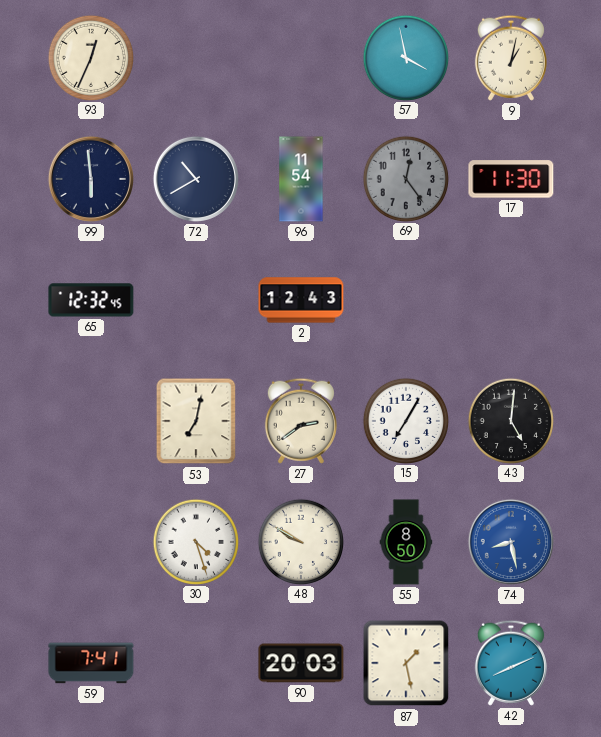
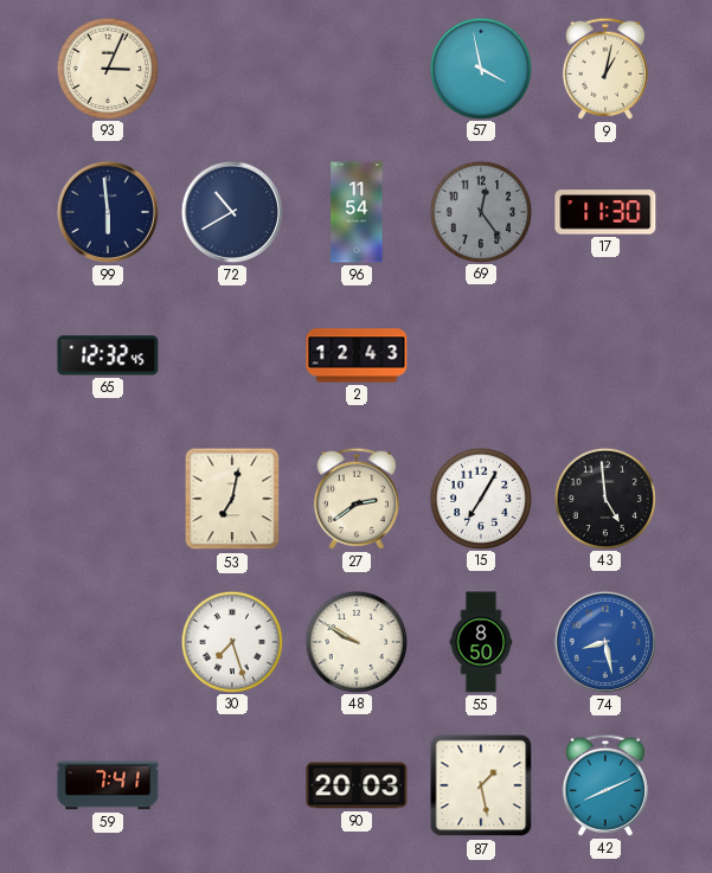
93: 12:34 -> 3:04 (107, 68)
43: 5:01 -> 4:59 (604, 498)
30: 4:27 -> 7:27 (231, 641)
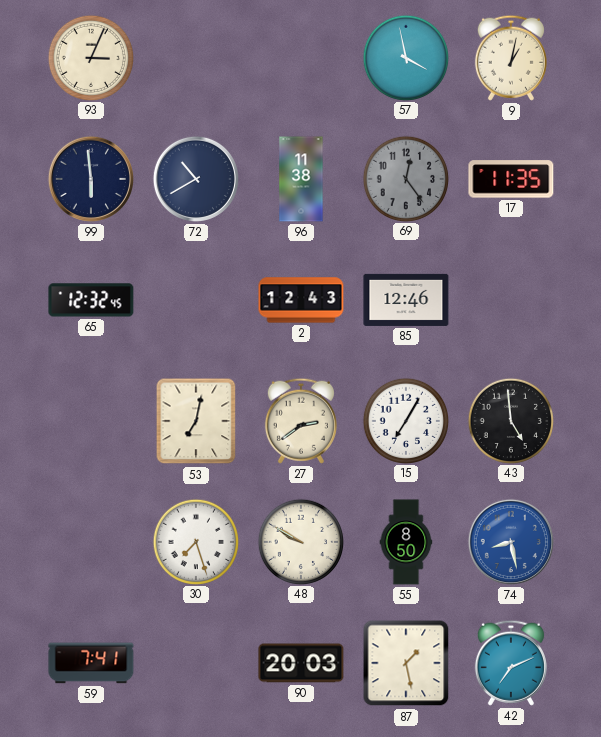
96: 11:54 -> 11:38 (301, 179)
17: 11:30 -> 11:35 (511, 179)
85: none -> 12:46 (406, 300)
42: 8:11 -> 7:11 (511, 663)
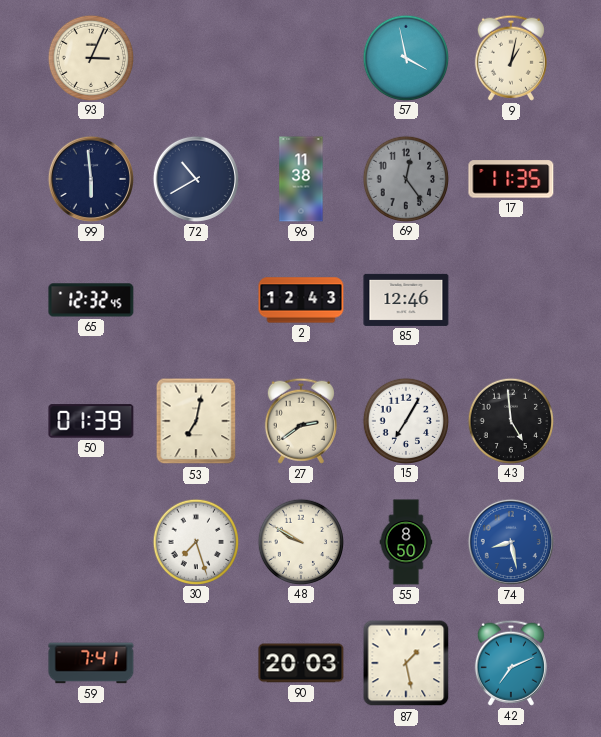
50: none -> 01:39 (91, 421)
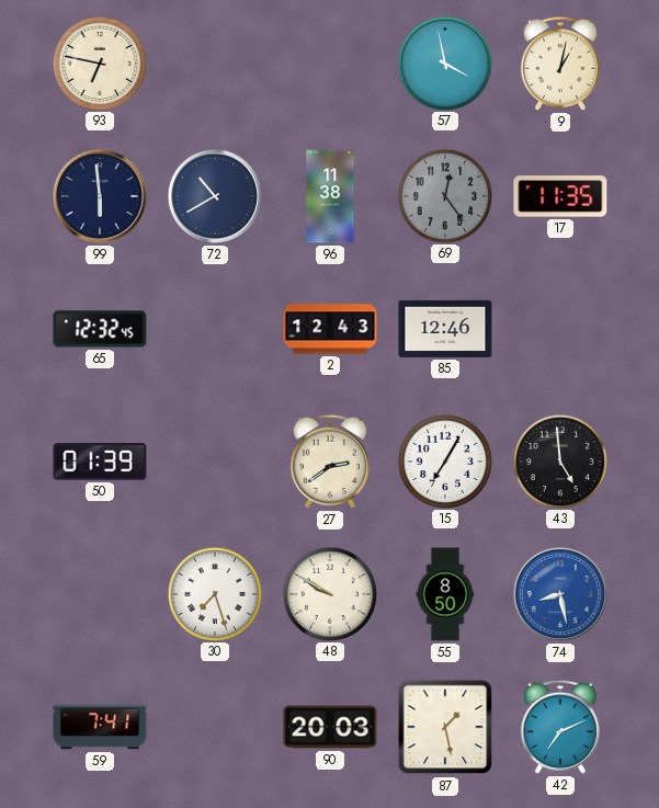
93: 3:04 -> 6:47 (99, 62)
53: 7:02 -> none (196, 421)
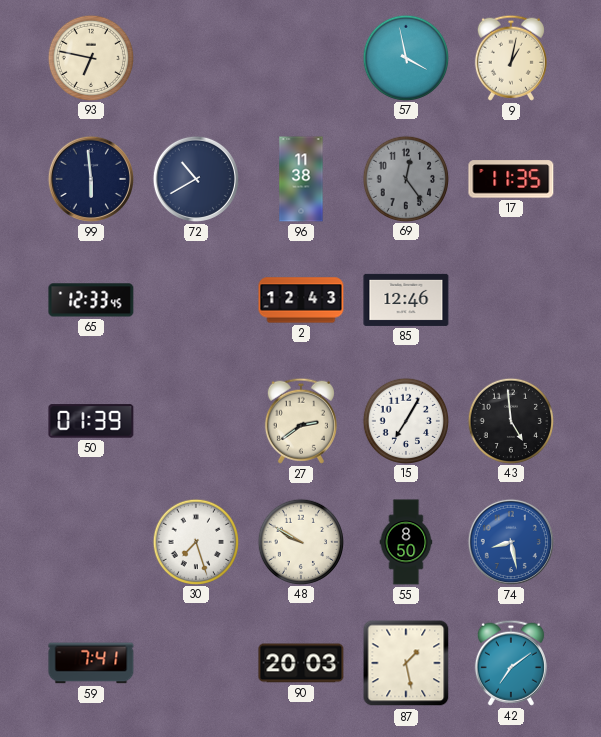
65: 12:32 -> 12:33 (91, 300)
42: 7:11 -> 7:09 (511, 663)
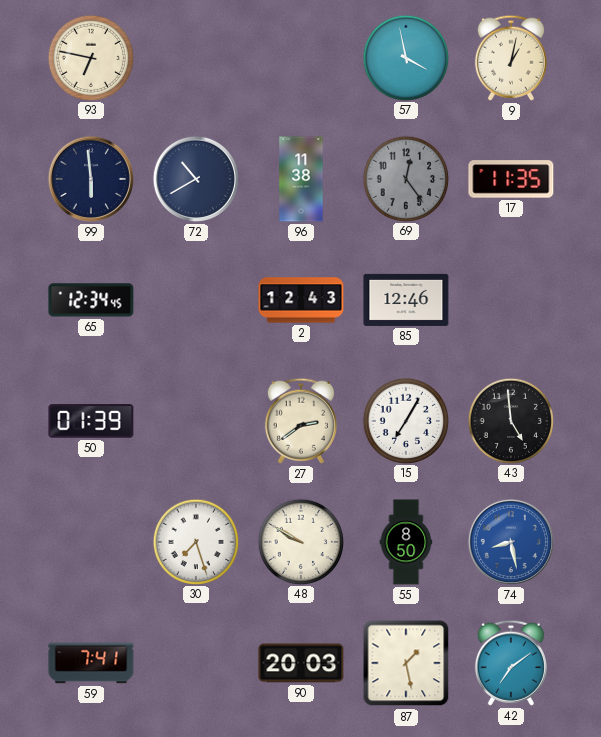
65: 12:33 -> 12:34 (91, 300)
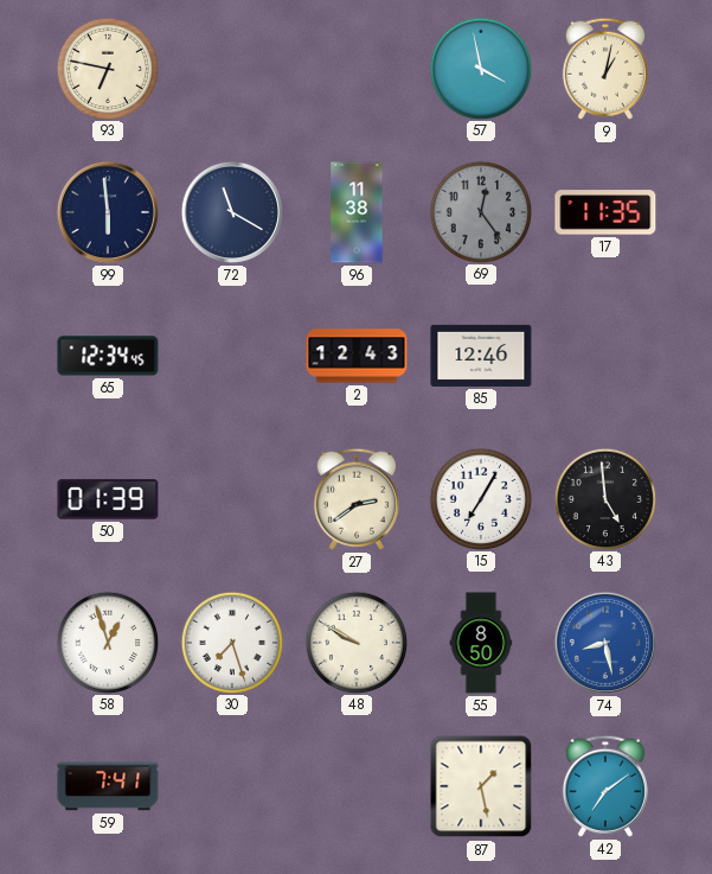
72: 10:40 -> 11:20 (232, 212)
58: none -> 12:57 (107, 642)
90: 20:03 -> none (301, 663)
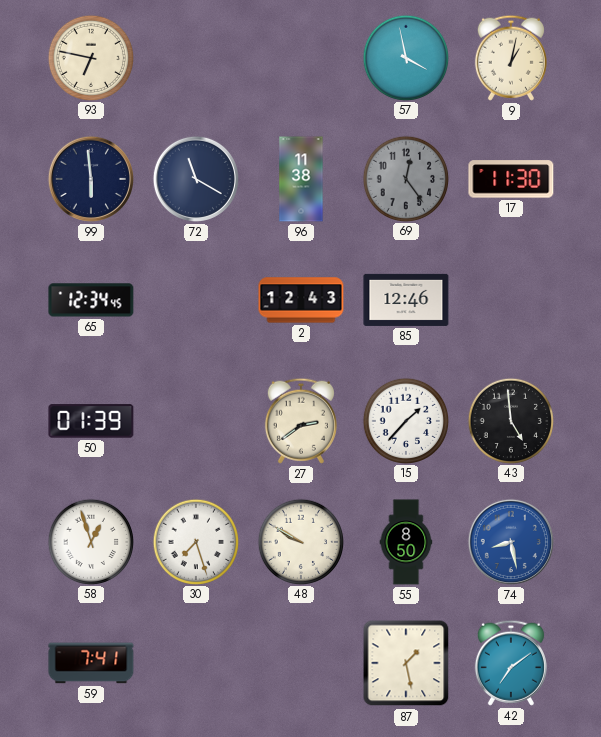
17: 11:35 -> 11:30 (511, 179)
15: 7:05 -> 1:37 (405, 420)
